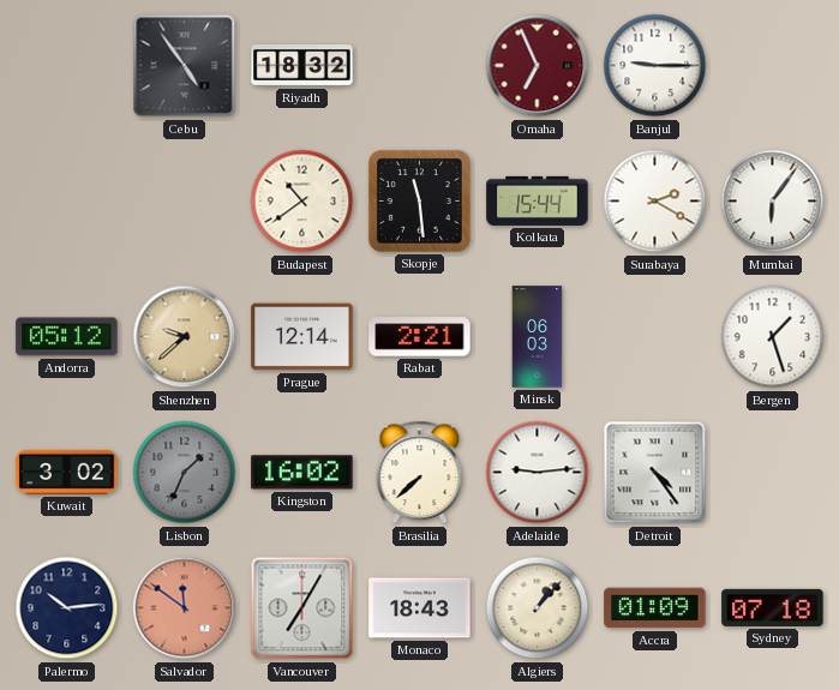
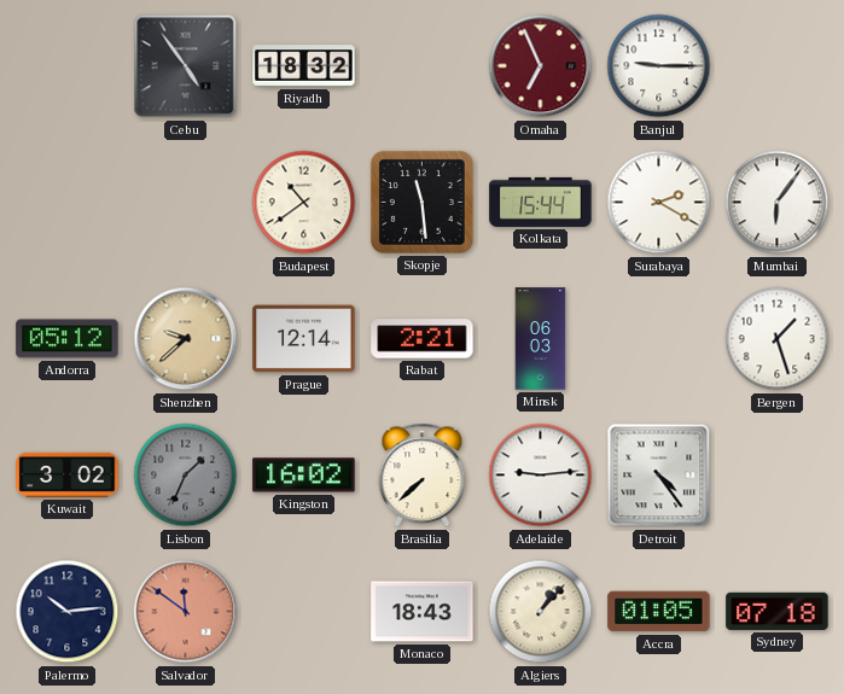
Vancouver: 7:05 -> none (302, 608)
Accra: 01:09 -> 01:05 (659, 612)
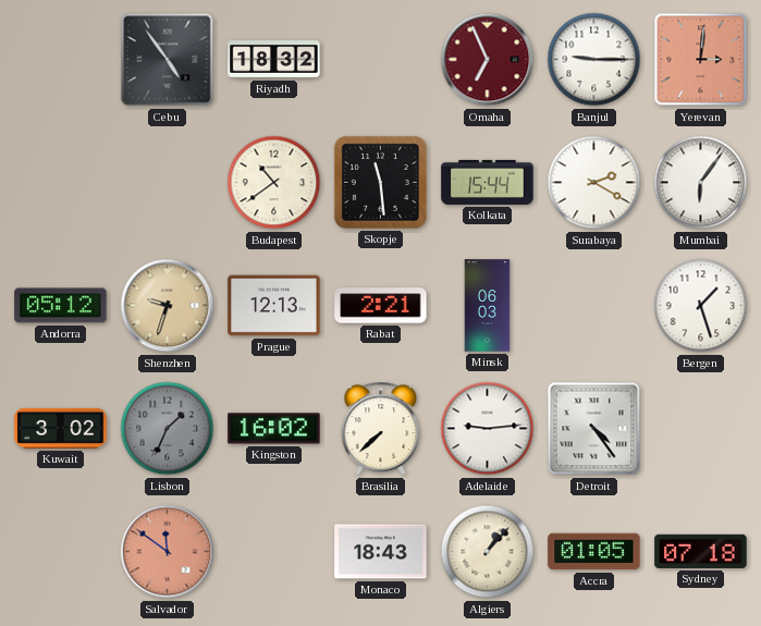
Yerevan: none -> 3:01 (701, 60)
Shenzhen: 9:38 -> 9:33 (168, 306)
Prague: 12:14 -> 12:13 (274, 306)
Palermo: 10:14 -> none (68, 612)
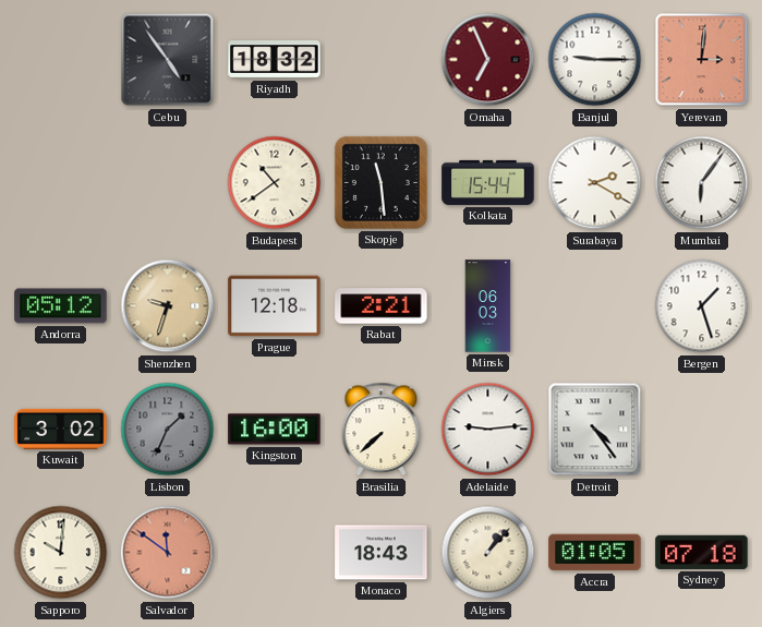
Prague: 12:13 -> 12:18 (275, 306)
Kingston: 16:02 -> 16:00 (275, 430)
Sapporo: none -> 10:01 (61, 553)
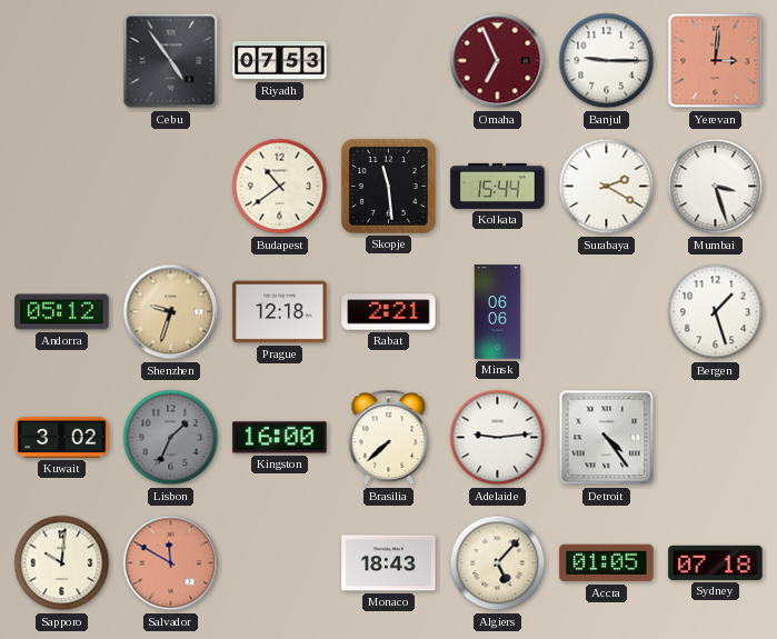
Riyadh: 18:32 -> 07:53 (280, 61)
Mumbai: 6:06 -> 3:27 (716, 187)
Minsk: 06:03 -> 06:06 (498, 312)
Salvador: 11:51 -> 11:50 (171, 563)
Algiers: 1:07 -> 5:07 (498, 563)
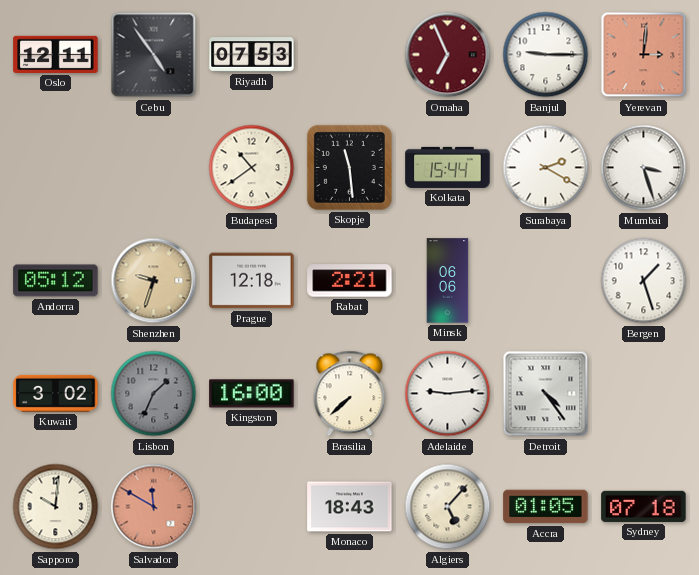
Oslo: none -> 12:11 (56, 54)
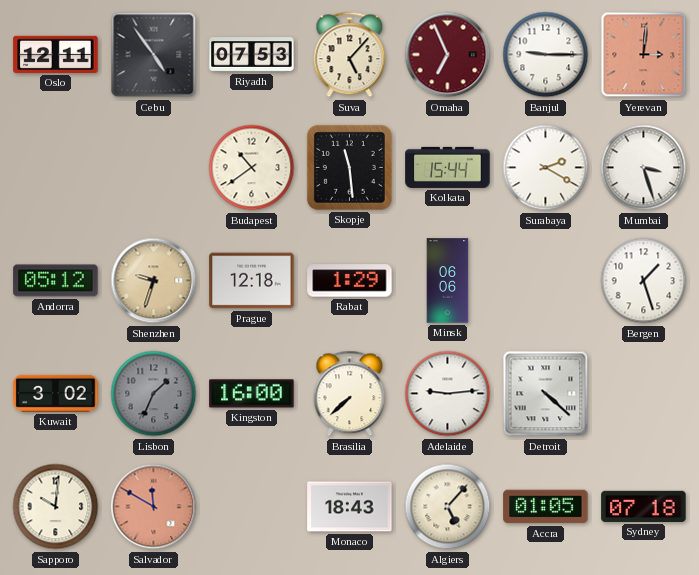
Suva: none -> 5:07 (350, 55)
Rabat: 2:21 -> 1:29 (350, 281)
Detroit: 4:24 -> 4:22 (546, 394)
